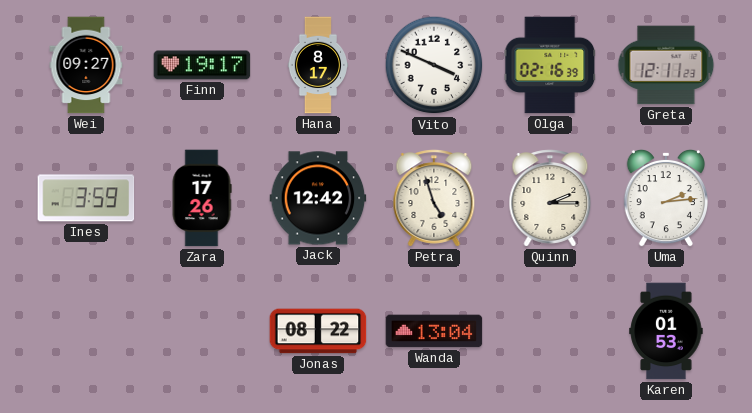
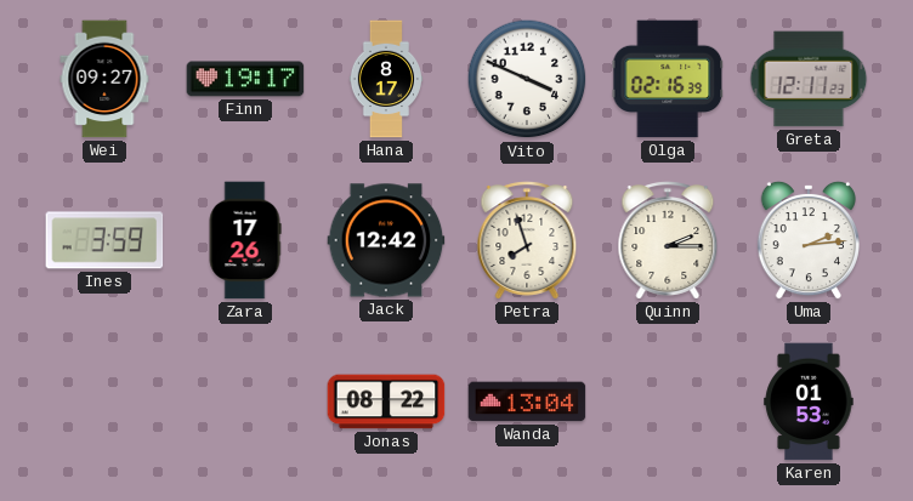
Petra: 4:57 -> 7:57 (527, 240)
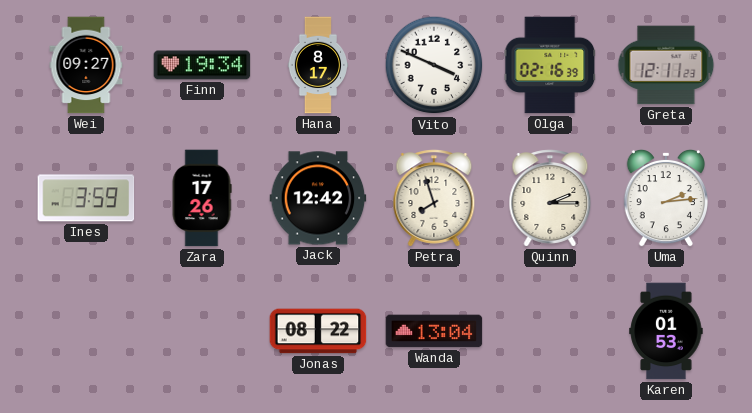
Finn: 19:17 -> 19:34 (202, 65)
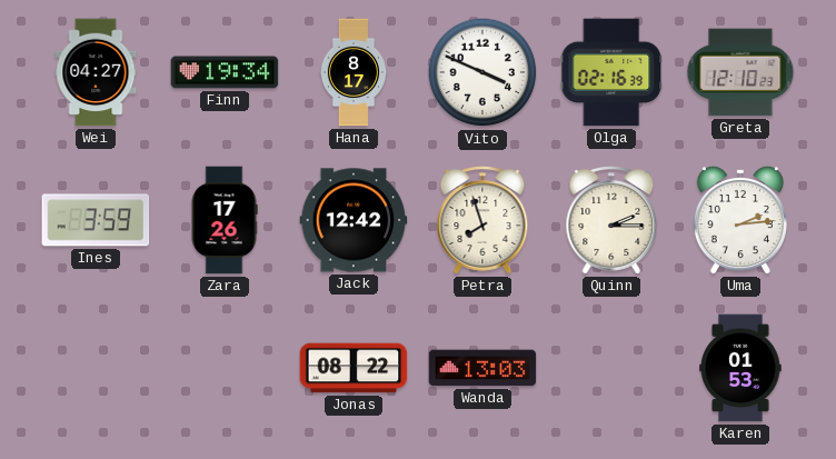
Wei: 09:27 -> 04:27 (96, 72)
Greta: 12:11 -> 12:10 (740, 72)
Wanda: 13:04 -> 13:03 (482, 368)
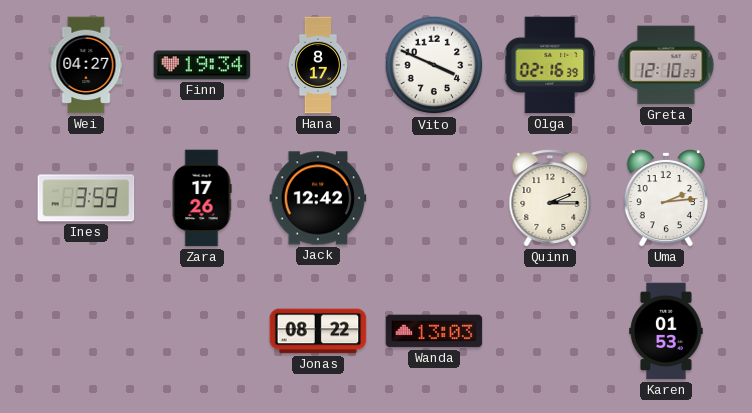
Petra: 7:57 -> none (482, 220)
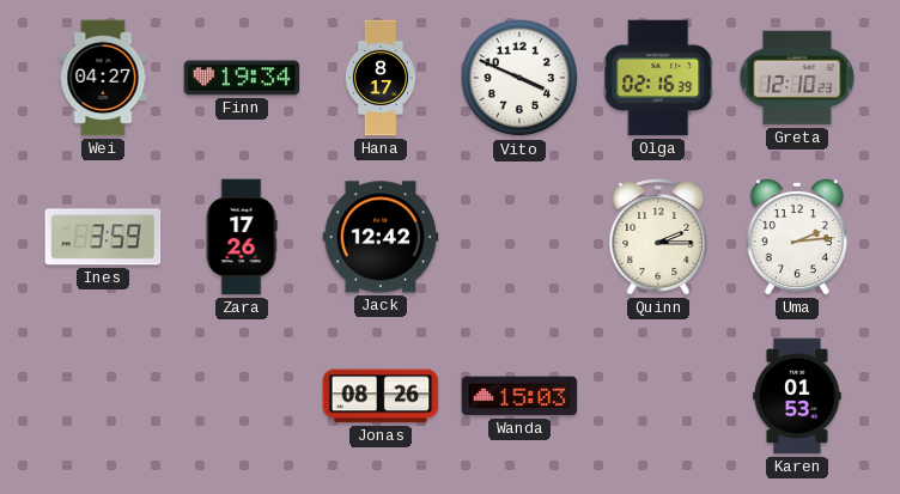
Jonas: 08:22 -> 08:26 (381, 396)
Wanda: 13:03 -> 15:03 (519, 396)
